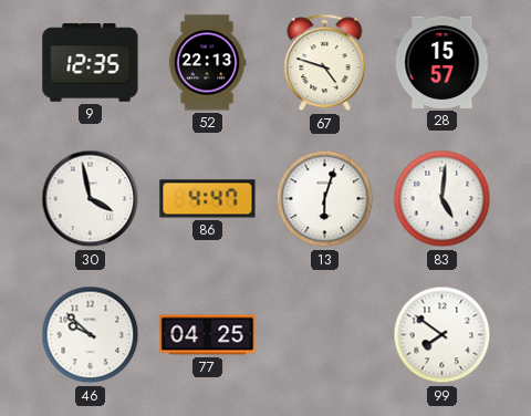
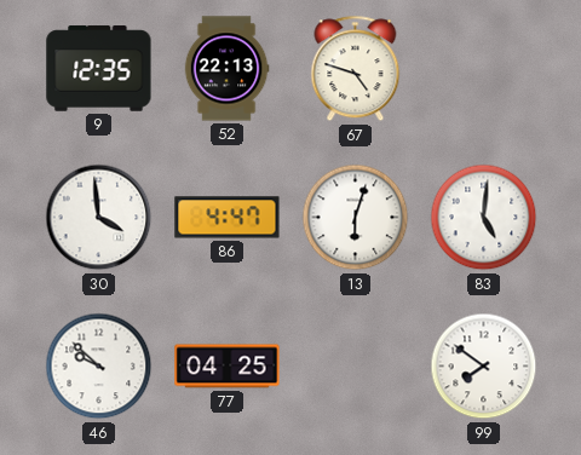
28: 15:57 -> none (442, 62)
30: 3:58 -> 3:59 (99, 218)
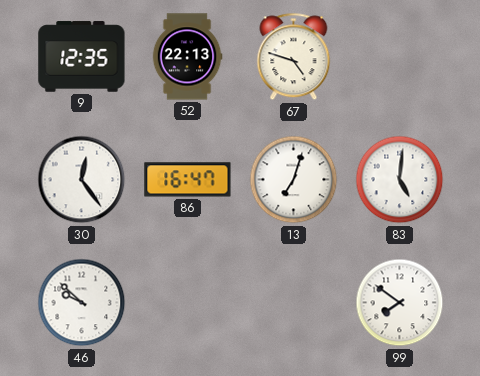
30: 3:59 -> 12:24 (82, 180)
86: 4:47 -> 16:47 (188, 180)
13: 6:03 -> 7:03 (294, 180)
77: 04:25 -> none (228, 367)
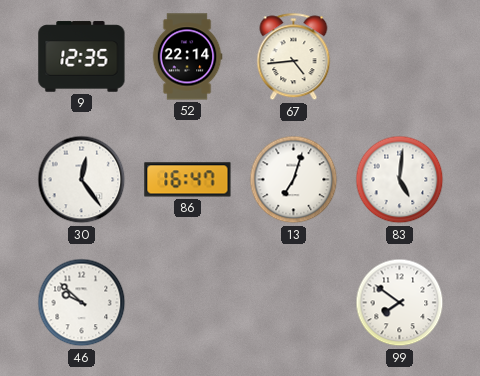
52: 22:13 -> 22:14 (187, 57)
67: 4:48 -> 4:44 (294, 57)
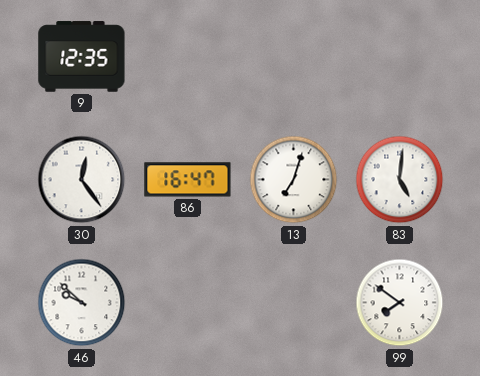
52: 22:14 -> none (187, 57)
67: 4:44 -> none (294, 57)
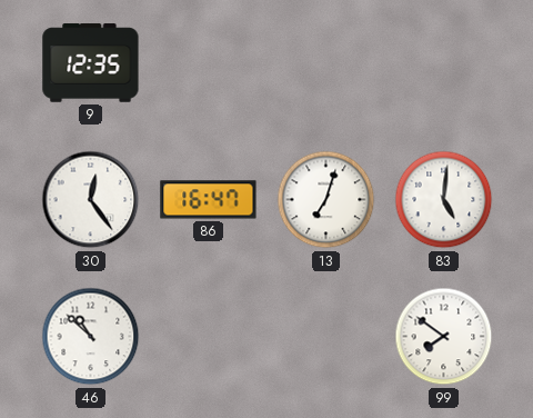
46: 9:52 -> 10:52 (91, 337)
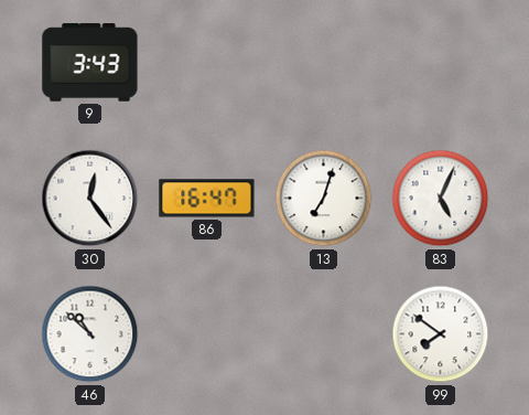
9: 12:35 -> 3:43 (90, 63)
83: 5:01 -> 5:04 (441, 199)
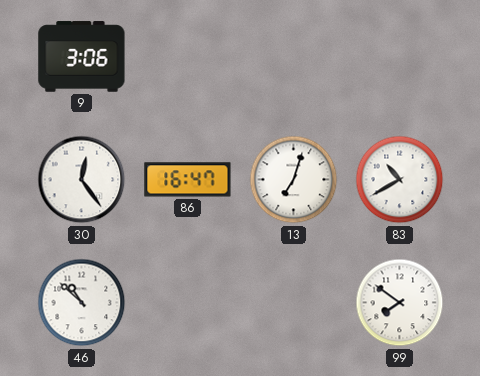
9: 3:43 -> 3:06 (82, 57)
83: 5:04 -> 10:40 (400, 180)
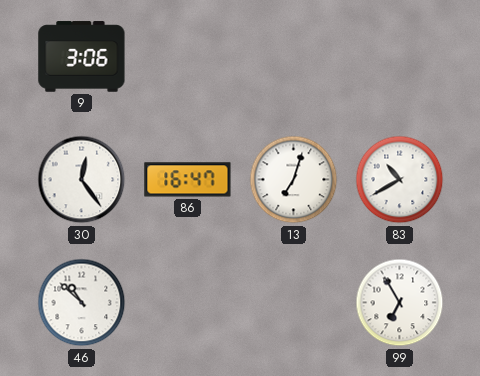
99: 7:51 -> 6:55 (400, 303)
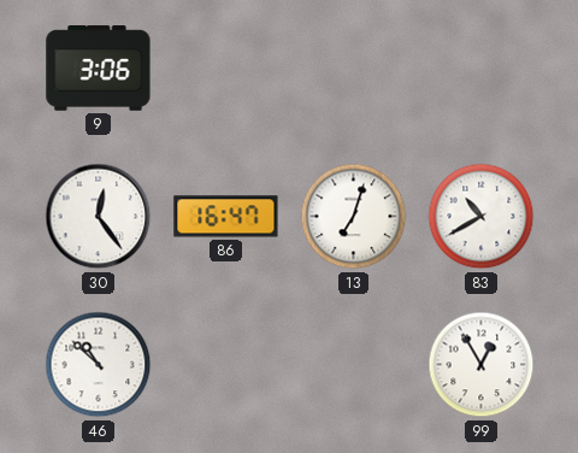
99: 6:55 -> 12:55 (482, 365)
